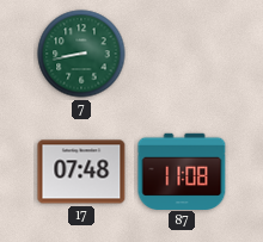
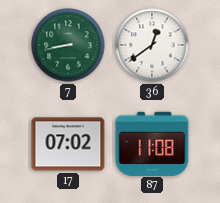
36: none -> 12:39 (152, 45)
17: 07:48 -> 07:02 (68, 144)
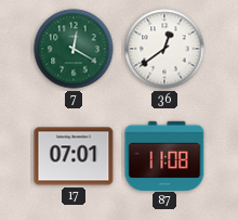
7: 8:43 -> 12:20 (74, 49)
17: 07:02 -> 07:01 (74, 156)
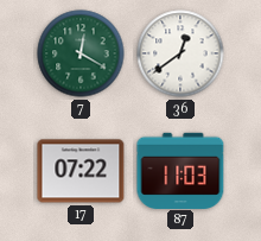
17: 07:01 -> 07:22 (81, 171)
87: 11:08 -> 11:03 (180, 170)
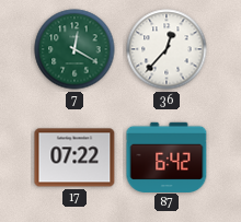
36: 12:39 -> 12:37 (167, 49)
87: 11:03 -> 6:42 (167, 156)
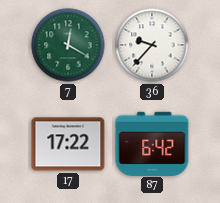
36: 12:37 -> 9:37 (152, 45)
17: 07:22 -> 17:22 (68, 144)
